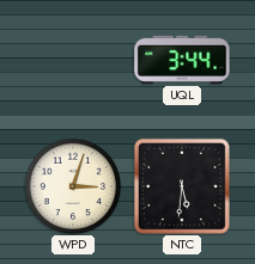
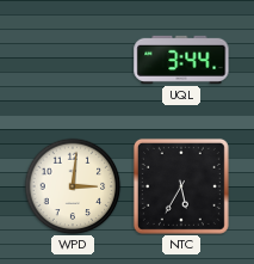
WPD: 3:03 -> 3:01 (73, 186)
NTC: 5:31 -> 5:35 (181, 186)
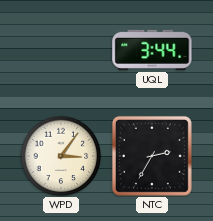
WPD: 3:01 -> 3:06 (61, 156)
NTC: 5:35 -> 2:35 (152, 156)
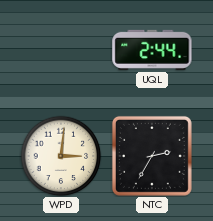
UQL: 3:44 -> 2:44 (152, 50)
WPD: 3:06 -> 3:01 (61, 156)
